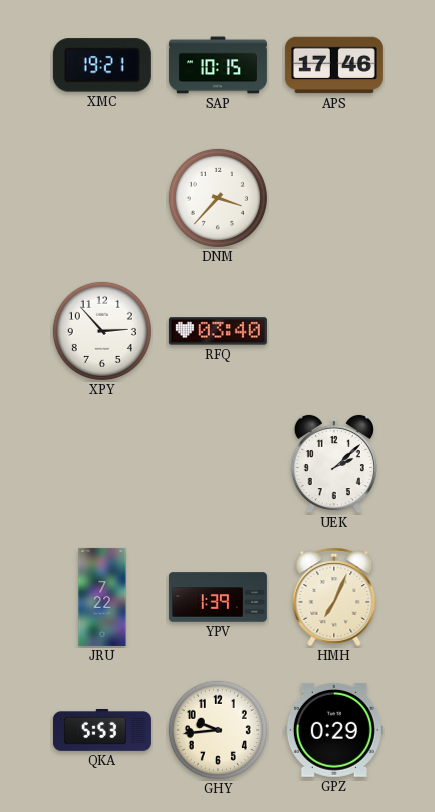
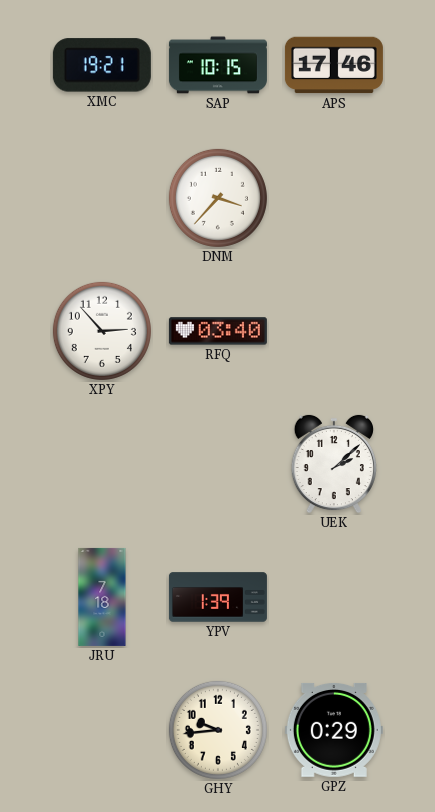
JRU: 7:22 -> 7:18 (102, 597)
HMH: 7:04 -> none (334, 597)
QKA: 5:53 -> none (102, 730)
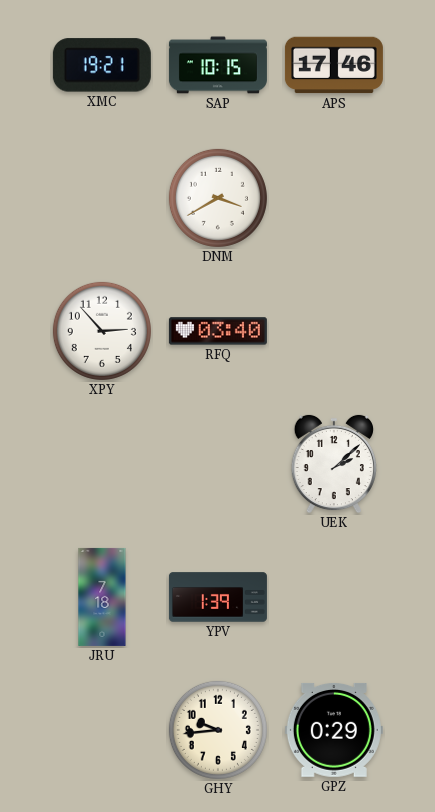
DNM: 3:37 -> 3:40 (218, 198)
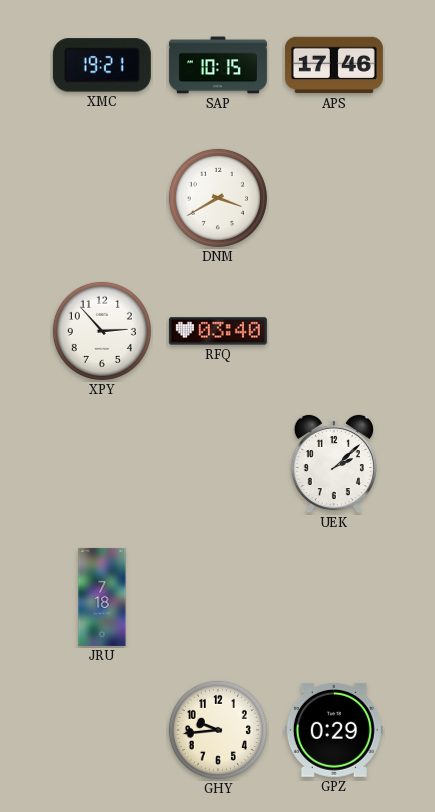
YPV: 1:39 -> none (218, 597)
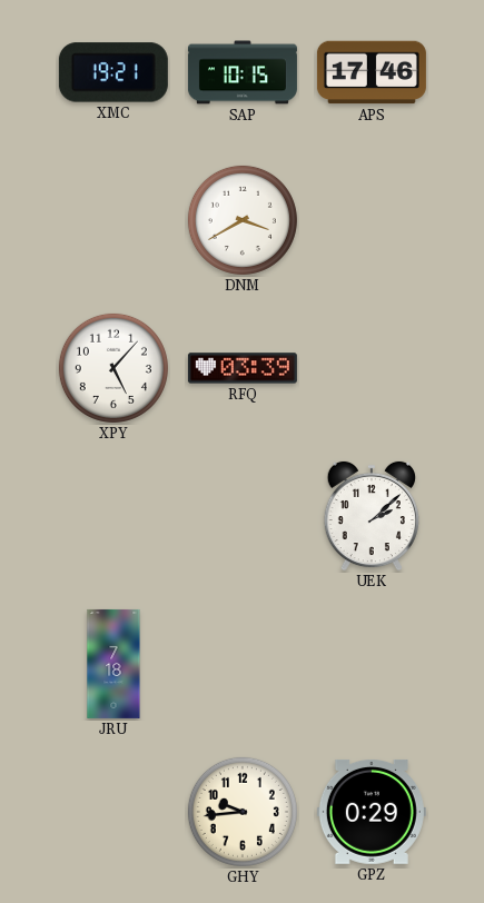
XPY: 2:53 -> 5:07 (113, 368)
RFQ: 03:40 -> 03:39 (243, 368)
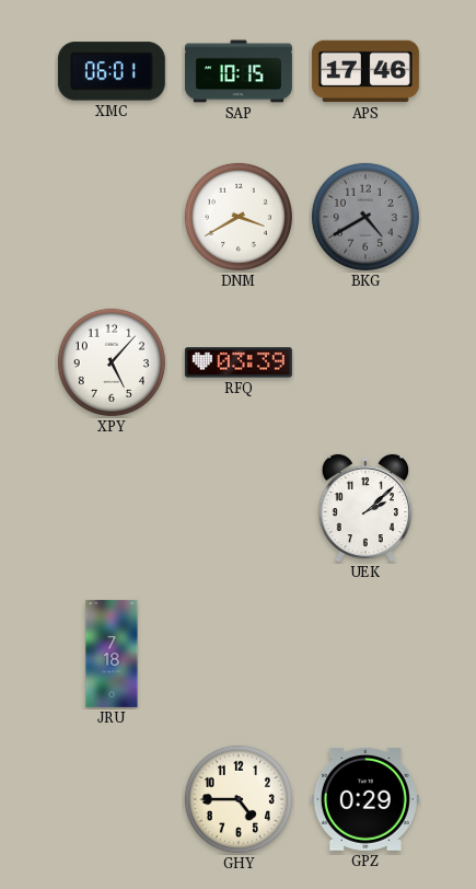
XMC: 19:21 -> 06:01 (112, 71)
BKG: none -> 4:40 (365, 217)
GHY: 9:44 -> 4:45 (239, 799)
